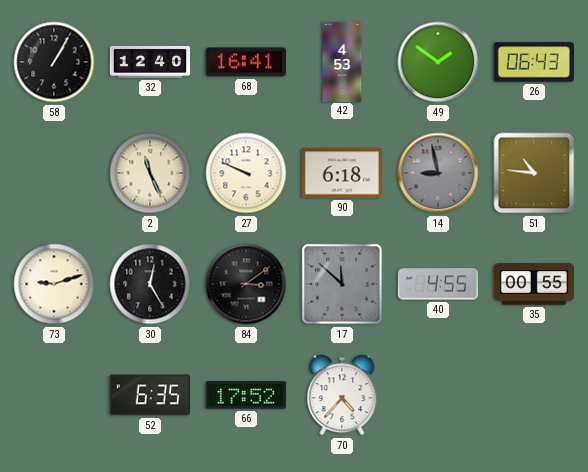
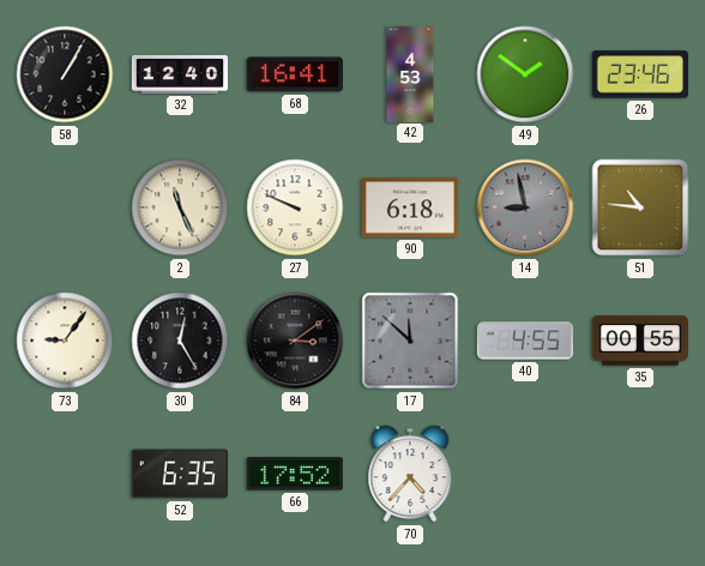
26: 06:43 -> 23:46 (640, 74)
73: 9:12 -> 9:06 (65, 341)
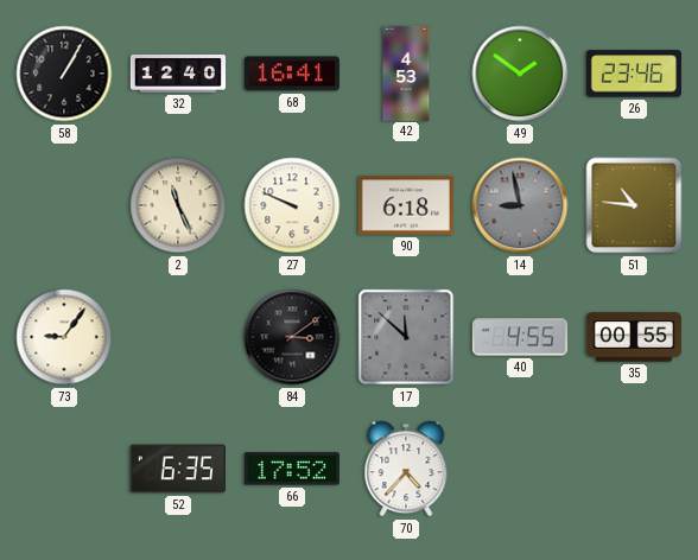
30: 12:25 -> none (180, 341)
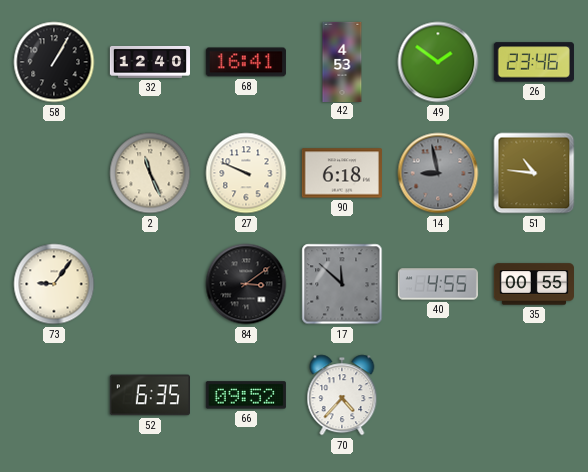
66: 17:52 -> 09:52 (246, 395)
